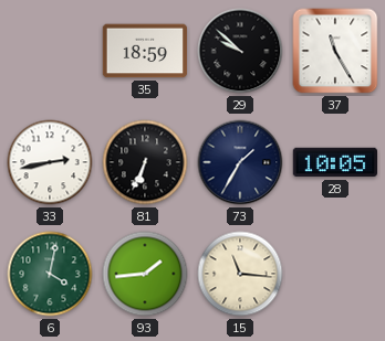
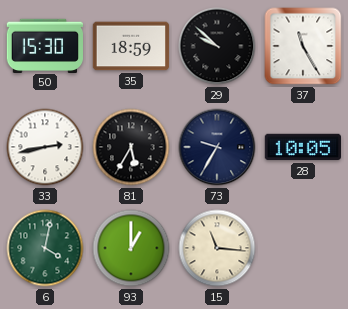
50: none -> 15:30 (44, 45)
81: 6:34 -> 5:35 (131, 147)
73: 1:35 -> 9:35 (217, 147)
93: 1:44 -> 1:00 (131, 248)
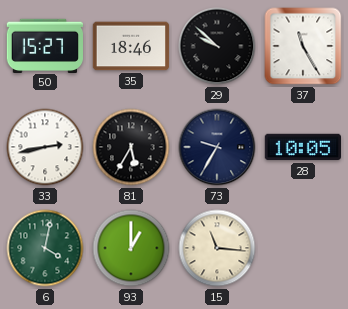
50: 15:30 -> 15:27 (44, 45)
35: 18:59 -> 18:46 (131, 46)
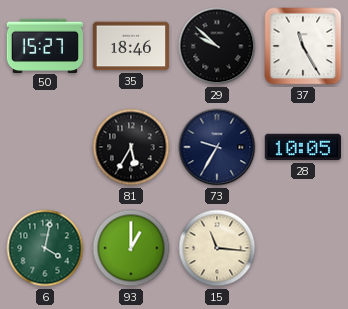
33: 2:43 -> none (45, 147)
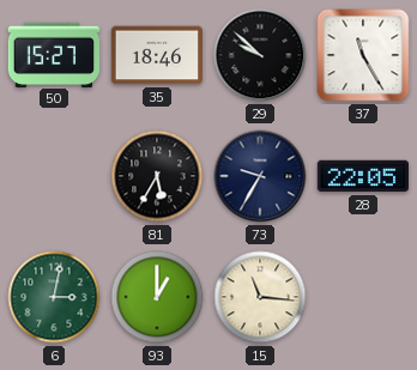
28: 10:05 -> 22:05 (362, 176)
6: 4:02 -> 3:02 (54, 297)
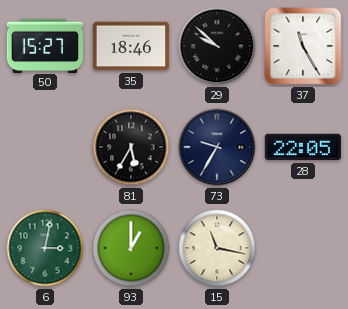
15: 11:16 -> 11:17 (217, 248)
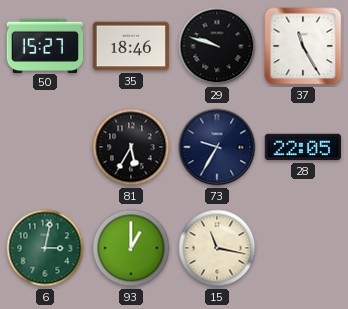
29: 9:52 -> 9:48 (217, 46)
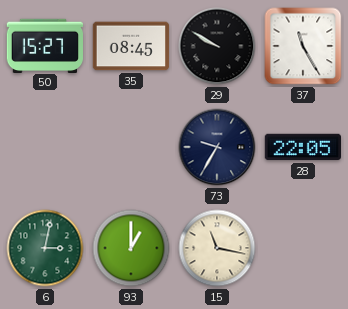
35: 18:46 -> 08:45 (131, 46)
29: 9:48 -> 9:50 (217, 46)
81: 5:35 -> none (131, 147)
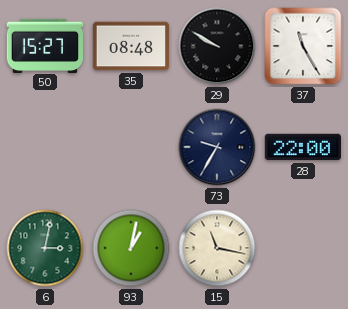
35: 08:45 -> 08:48 (131, 46)
28: 22:05 -> 22:00 (302, 147)
93: 1:00 -> 1:02 (131, 248)
